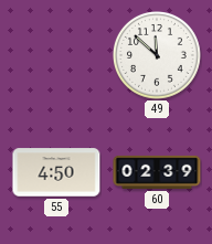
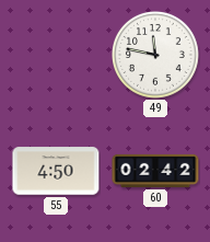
49: 11:52 -> 11:47 (156, 56)
60: 02:39 -> 02:42 (155, 171)
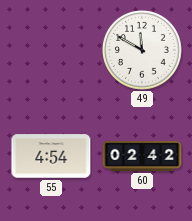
49: 11:47 -> 11:50 (143, 51)
55: 4:50 -> 4:54 (51, 156)
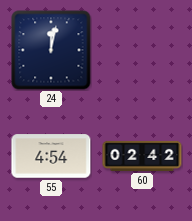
24: none -> 12:02 (51, 50)
49: 11:50 -> none (143, 51)
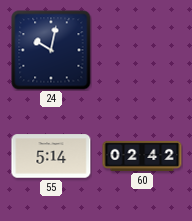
24: 12:02 -> 10:02 (51, 50)
55: 4:54 -> 5:14 (51, 156)
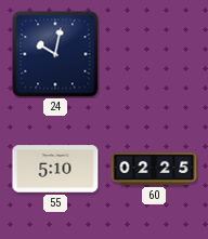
55: 5:14 -> 5:10 (55, 169)
60: 02:42 -> 02:25 (154, 169)
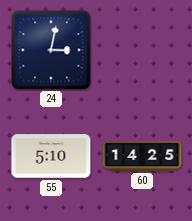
24: 10:02 -> 3:02 (51, 50)
60: 02:25 -> 14:25 (142, 156)
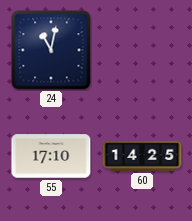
24: 3:02 -> 11:02 (51, 50)
55: 5:10 -> 17:10 (51, 156)
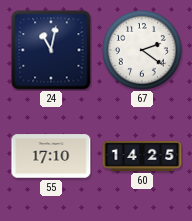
67: none -> 2:21 (143, 51)
